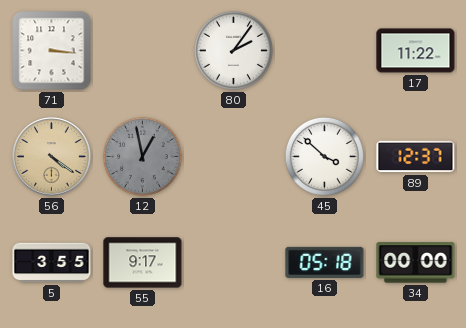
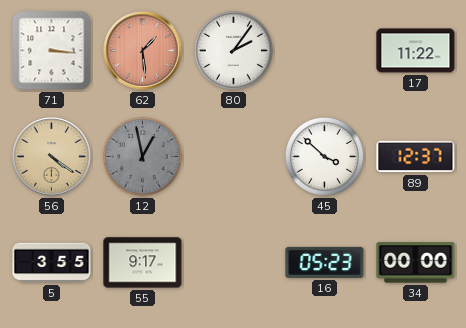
62: none -> 1:29 (143, 51)
16: 05:18 -> 05:23 (325, 262)
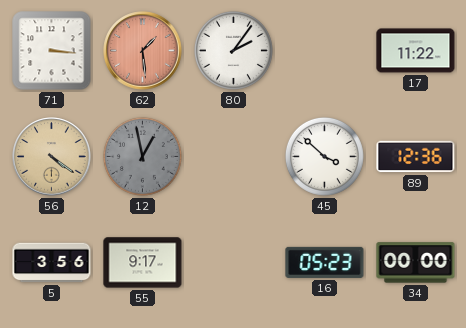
89: 12:37 -> 12:36 (416, 157)
5: 3:55 -> 3:56 (52, 263)
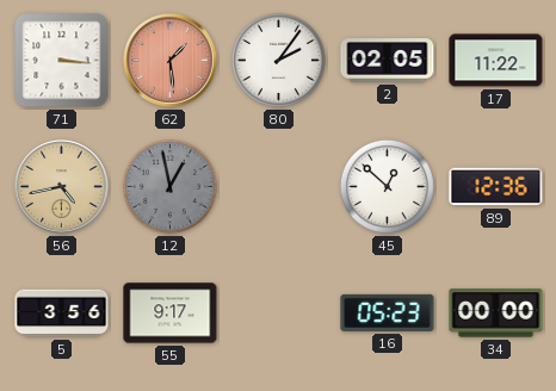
2: none -> 02:05 (388, 61)
56: 4:21 -> 4:43 (62, 187)
45: 3:52 -> 12:52 (387, 186)
